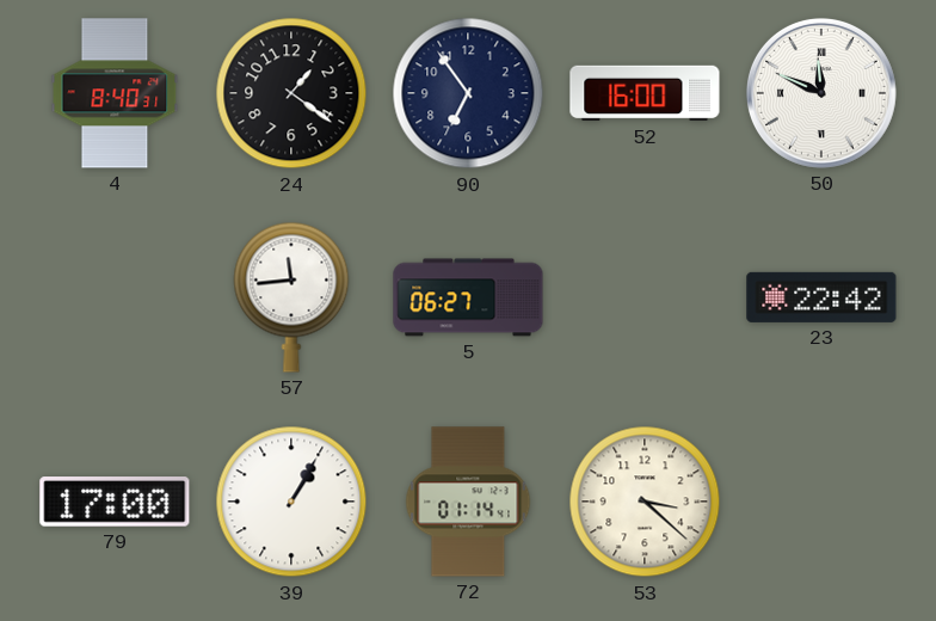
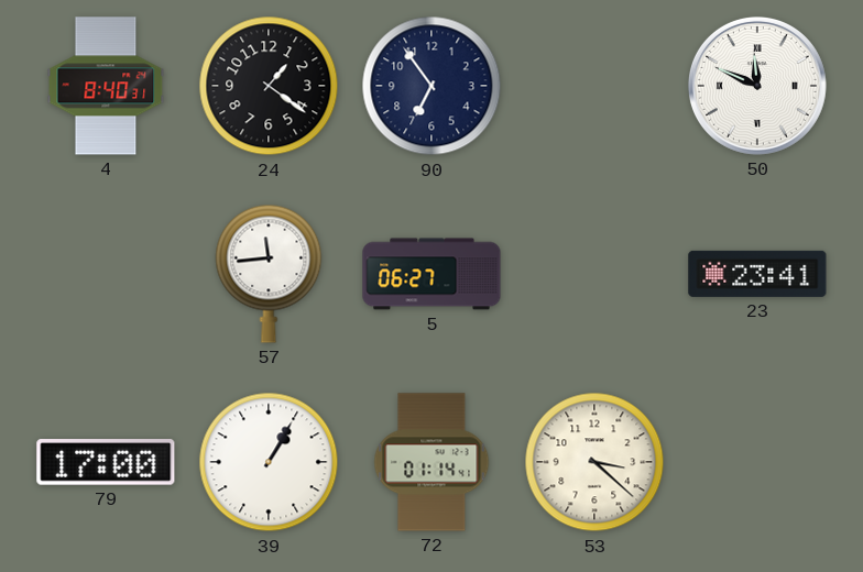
52: 16:00 -> none (645, 93)
23: 22:42 -> 23:41 (757, 274)
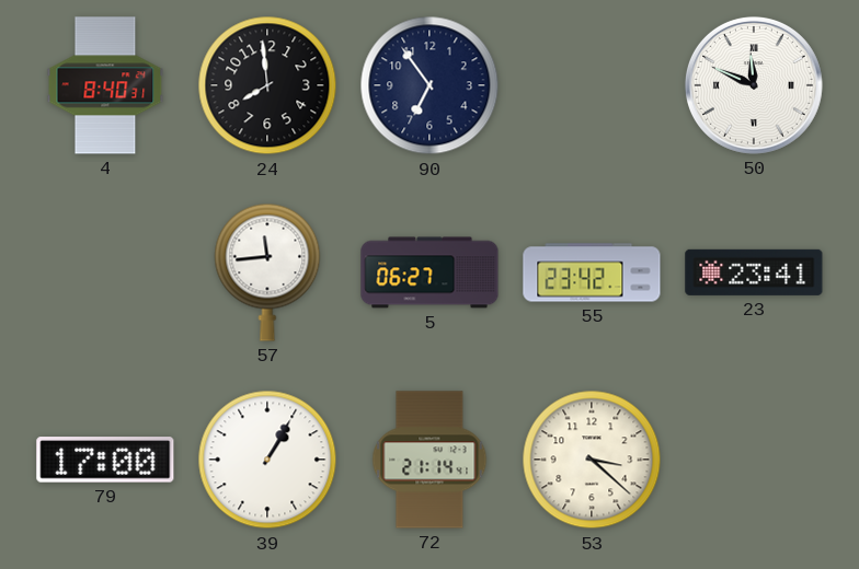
24: 1:21 -> 7:59 (267, 85)
55: none -> 23:42 (592, 272)
72: 01:14 -> 21:14 (429, 460)
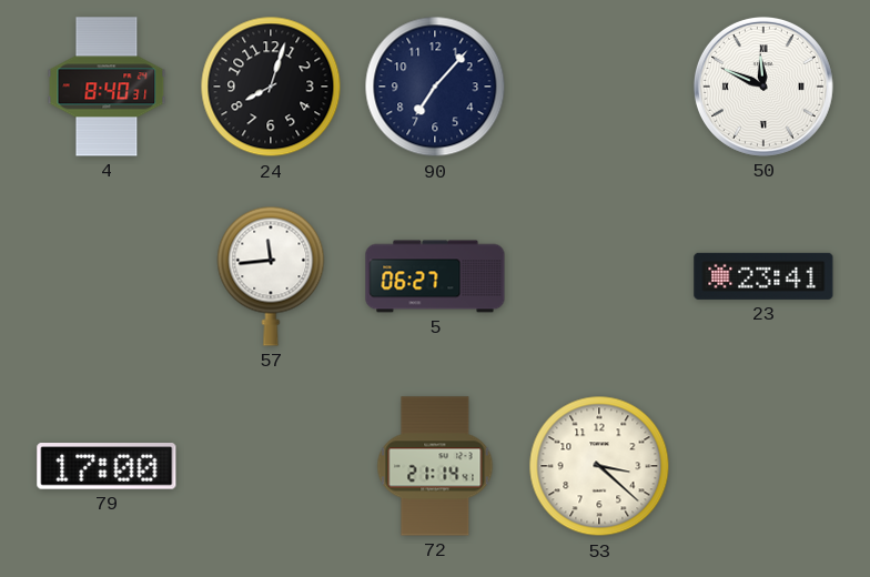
24: 7:59 -> 8:03 (271, 87)
90: 6:54 -> 7:07 (435, 87)
55: 23:42 -> none (592, 272)
39: 1:05 -> none (267, 460)
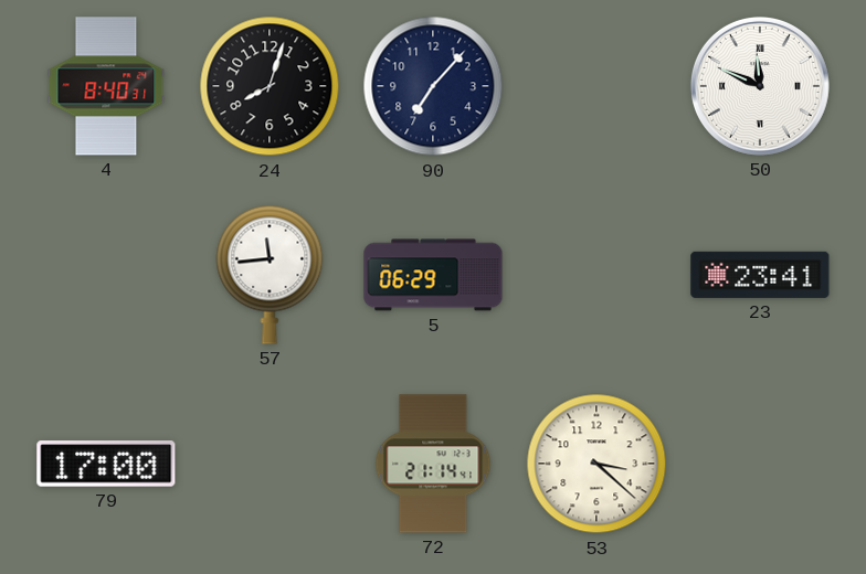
5: 06:27 -> 06:29 (433, 275)
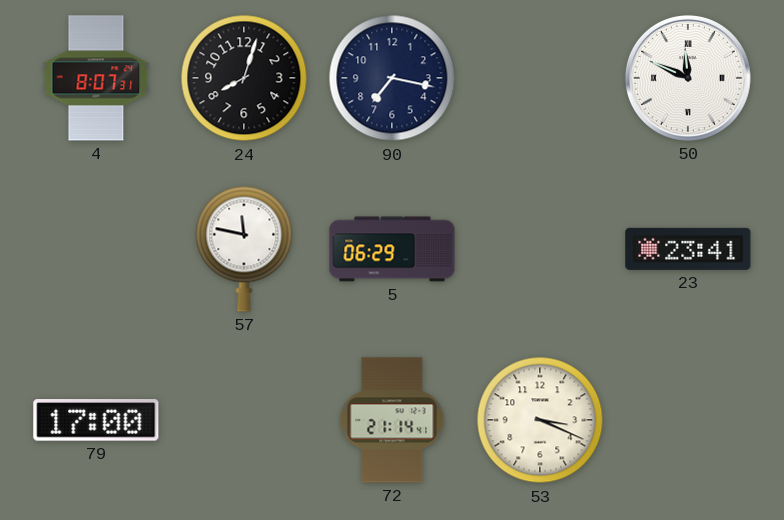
4: 8:40 -> 8:07 (96, 78)
90: 7:07 -> 7:17 (392, 78)
57: 11:44 -> 11:47 (244, 249)
53: 3:22 -> 3:19 (540, 420)
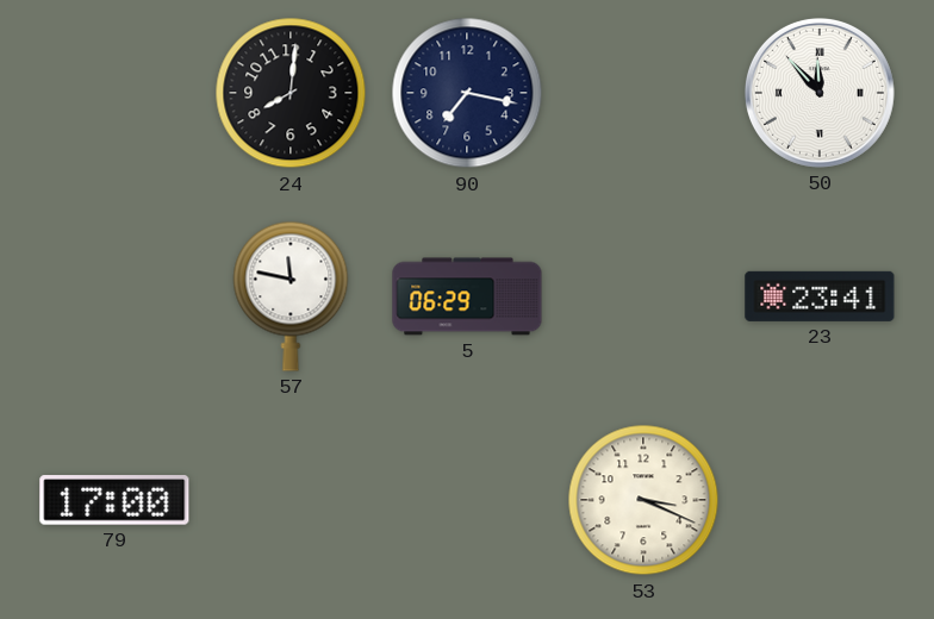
4: 8:07 -> none (96, 78)
24: 8:03 -> 8:01 (291, 93)
50: 11:49 -> 11:53 (820, 93)
72: 21:14 -> none (392, 420)
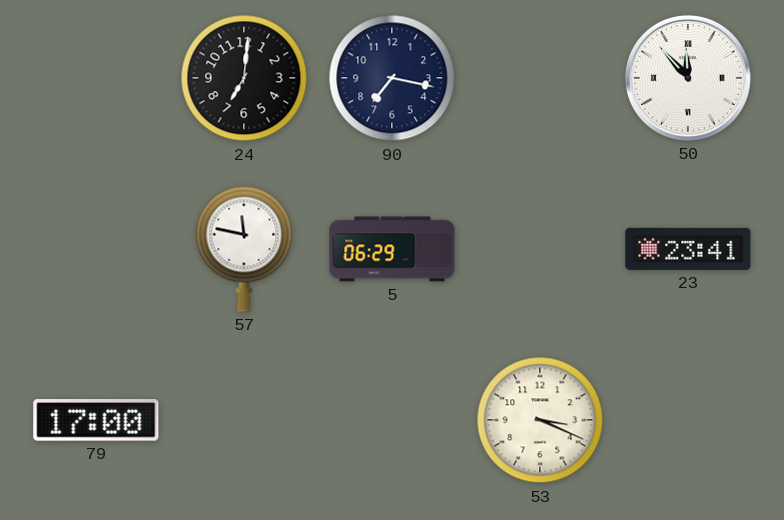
24: 8:01 -> 7:01 (244, 78)
